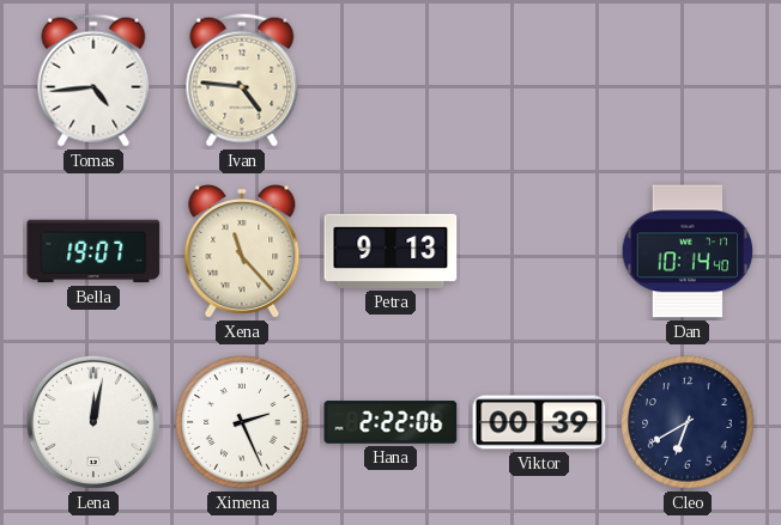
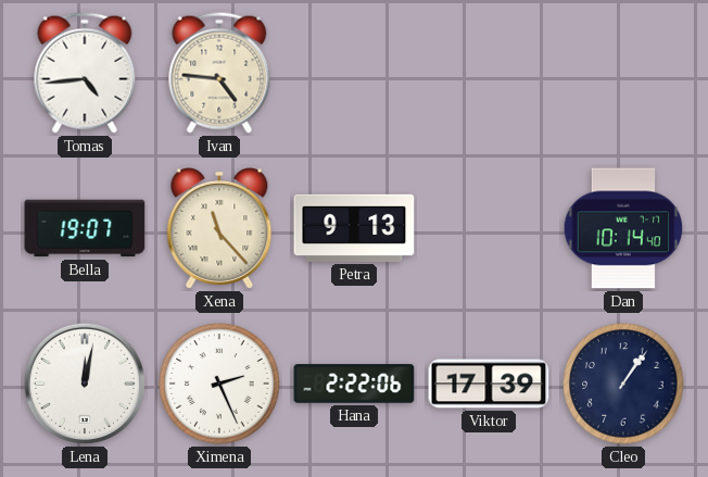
Viktor: 00:39 -> 17:39 (489, 384)
Cleo: 6:40 -> 1:06 (623, 384)
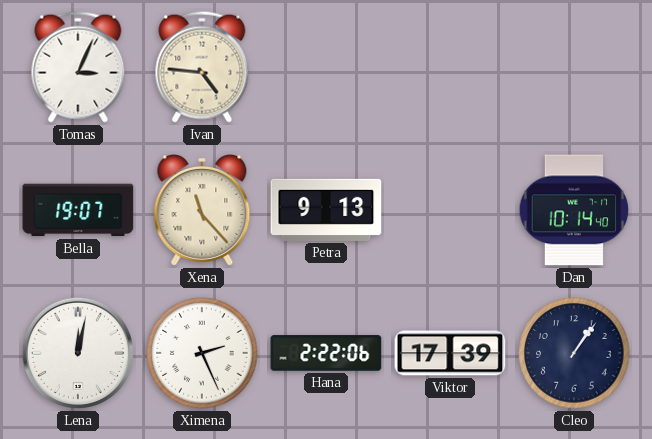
Tomas: 4:44 -> 3:04 (78, 67)
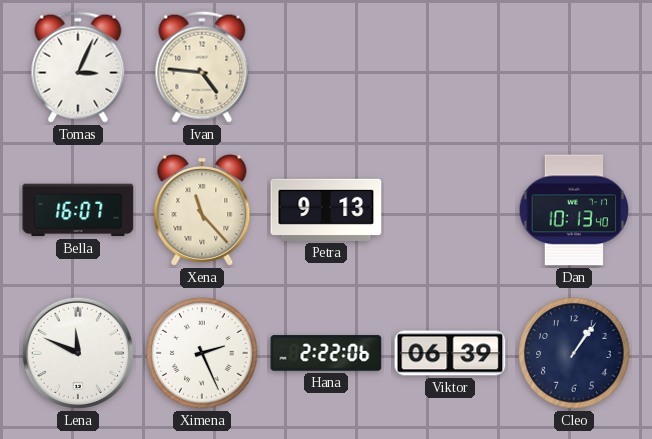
Bella: 19:07 -> 16:07 (78, 210)
Dan: 10:14 -> 10:13 (574, 210)
Lena: 12:02 -> 11:49 (78, 353)
Viktor: 17:39 -> 06:39 (450, 353)
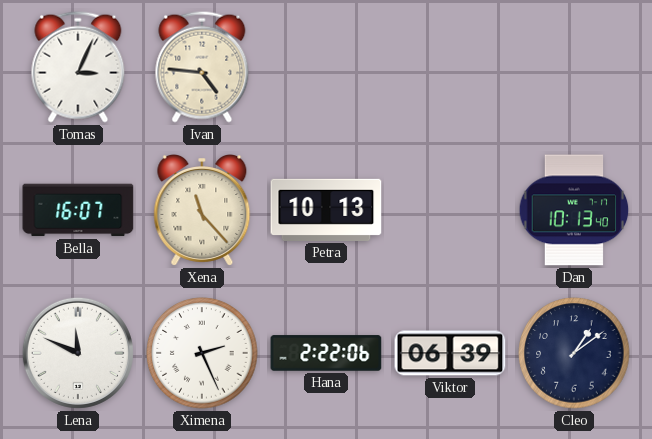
Petra: 9:13 -> 10:13 (326, 210)
Cleo: 1:06 -> 1:09 (574, 353)
